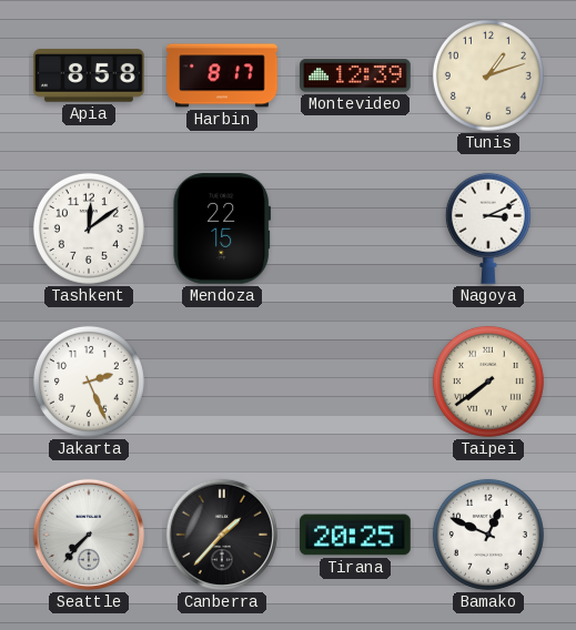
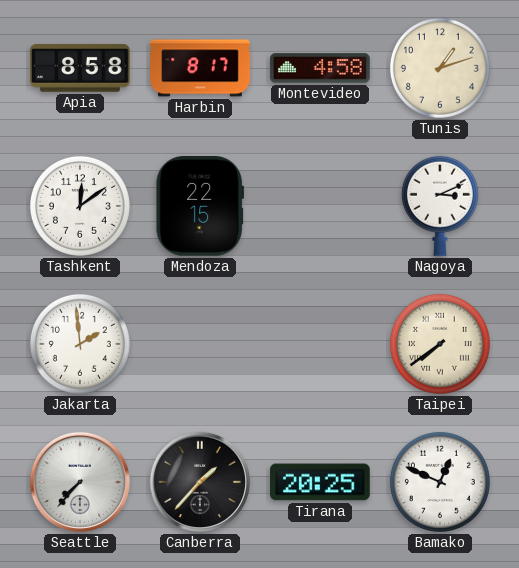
Montevideo: 12:39 -> 4:58 (320, 68)
Jakarta: 2:26 -> 1:59 (80, 344)
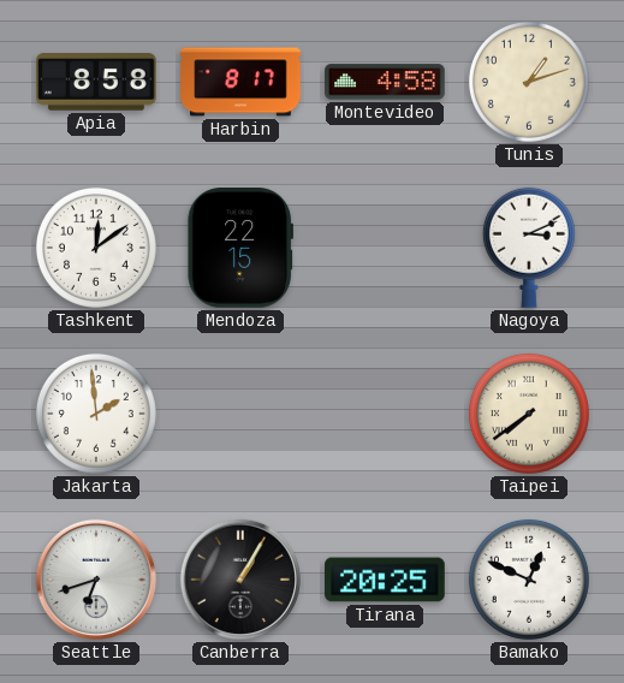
Seattle: 7:37 -> 6:42 (96, 580)
Canberra: 1:37 -> 1:05 (240, 580)
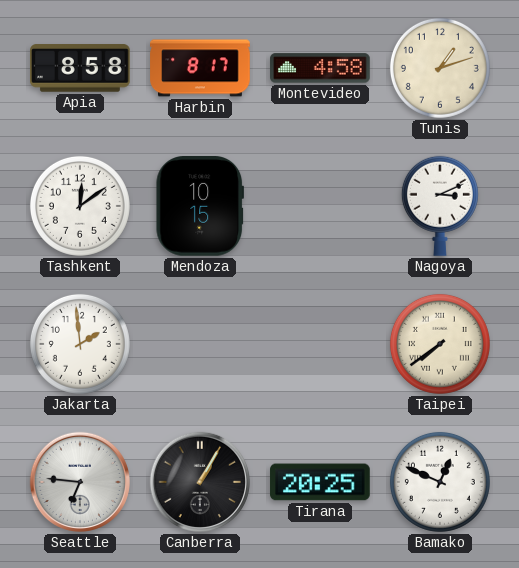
Mendoza: 22:15 -> 10:15 (199, 207)
Seattle: 6:42 -> 6:46 (80, 482)
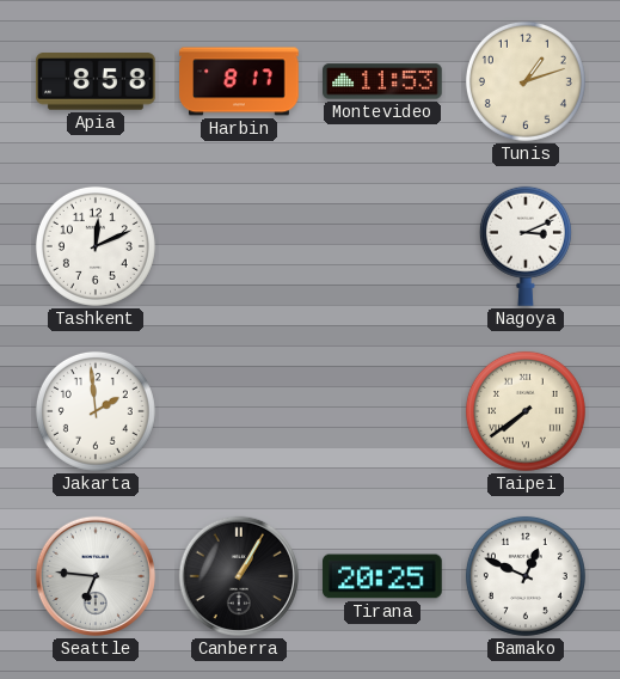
Montevideo: 4:58 -> 11:53 (382, 81)
Tashkent: 12:09 -> 12:11 (96, 246)
Mendoza: 10:15 -> none (199, 207)
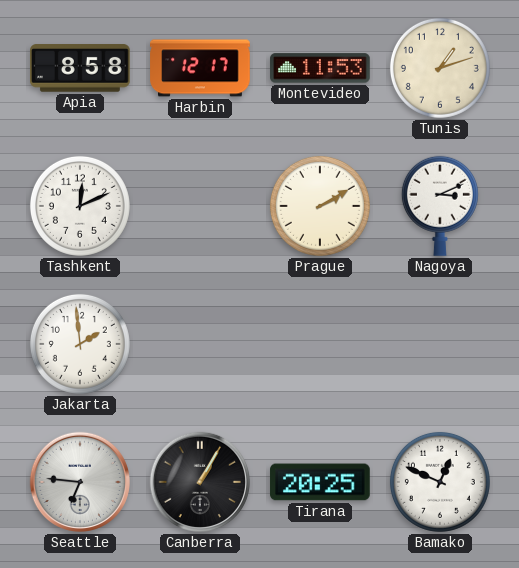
Harbin: 8:17 -> 12:17 (200, 68)
Prague: none -> 2:10 (320, 206)
Taipei: 7:39 -> none (526, 411)
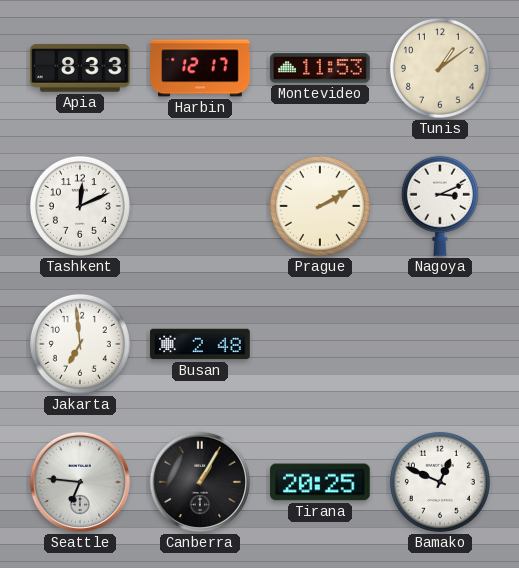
Apia: 8:58 -> 8:33 (80, 68)
Tunis: 1:12 -> 1:09 (440, 68)
Jakarta: 1:59 -> 6:59 (80, 344)
Busan: none -> 2:48 (200, 344)
